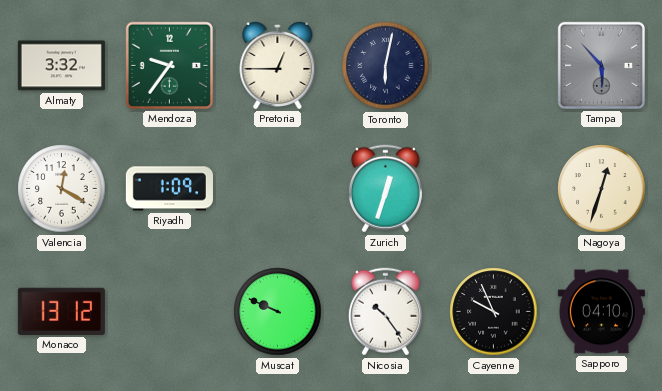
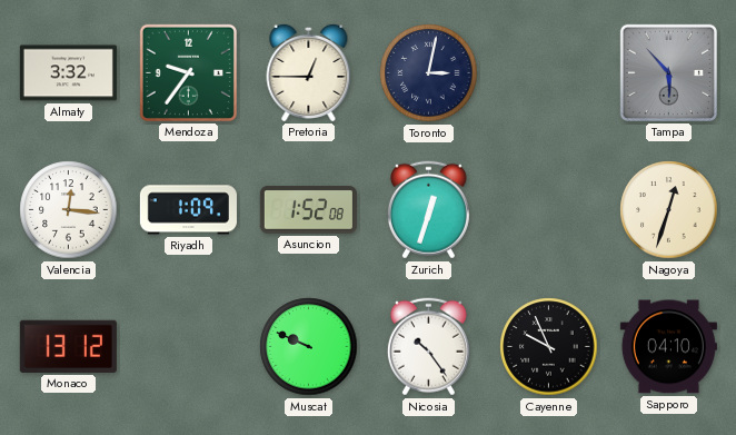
Toronto: 6:02 -> 3:02 (429, 73)
Valencia: 12:20 -> 12:16 (69, 210)
Asuncion: none -> 1:52 (308, 210)
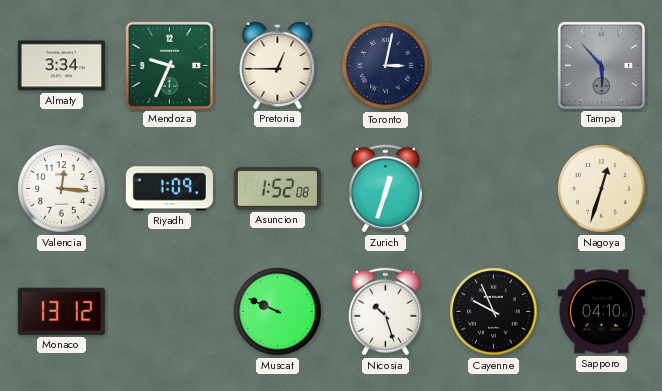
Almaty: 3:32 -> 3:34 (61, 66)
Mendoza: 9:36 -> 9:34 (169, 65)
Nicosia: 10:24 -> 10:27 (385, 312)
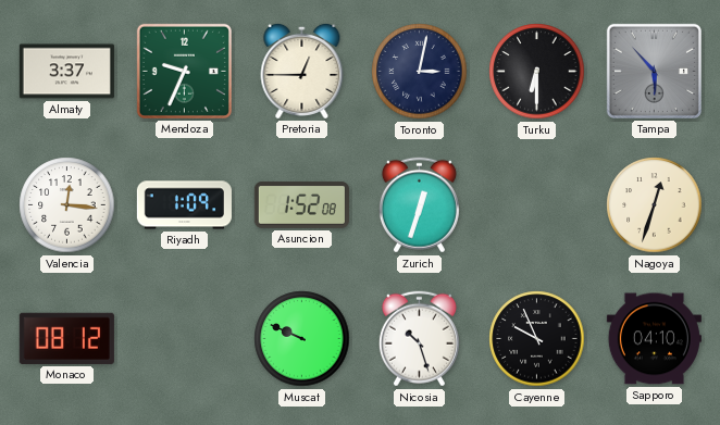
Almaty: 3:34 -> 3:37 (66, 72)
Turku: none -> 6:30 (537, 72)
Monaco: 13:12 -> 08:12 (66, 338)
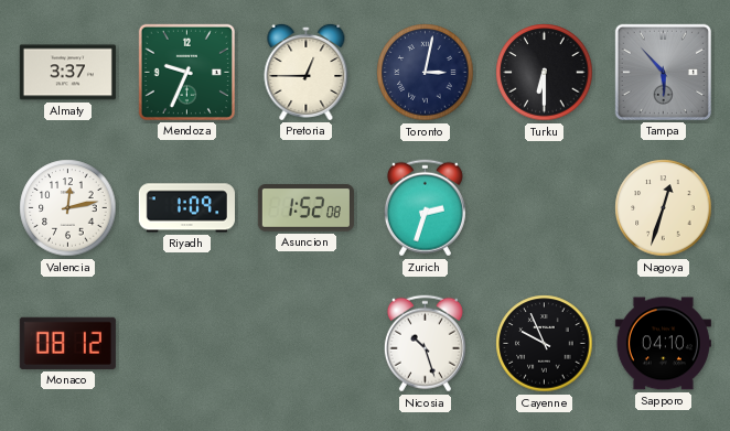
Valencia: 12:16 -> 12:13 (68, 208)
Zurich: 12:33 -> 2:33 (425, 208)
Muscat: 9:49 -> none (302, 339)
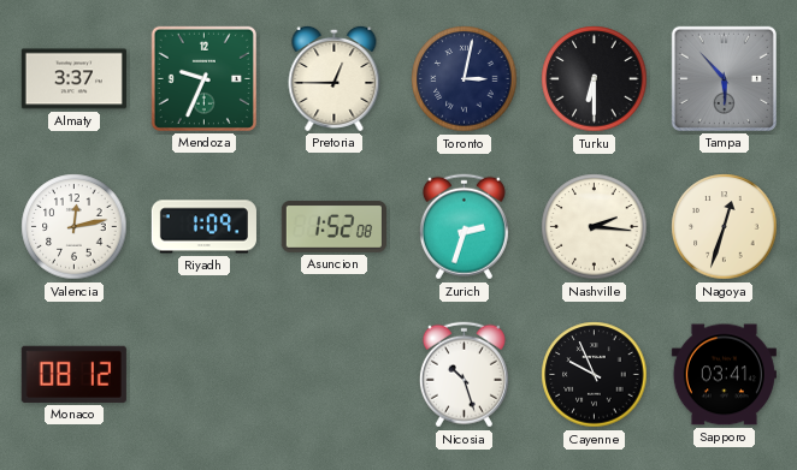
Nashville: none -> 2:16 (595, 227)
Sapporo: 04:10 -> 03:41 (724, 375)
